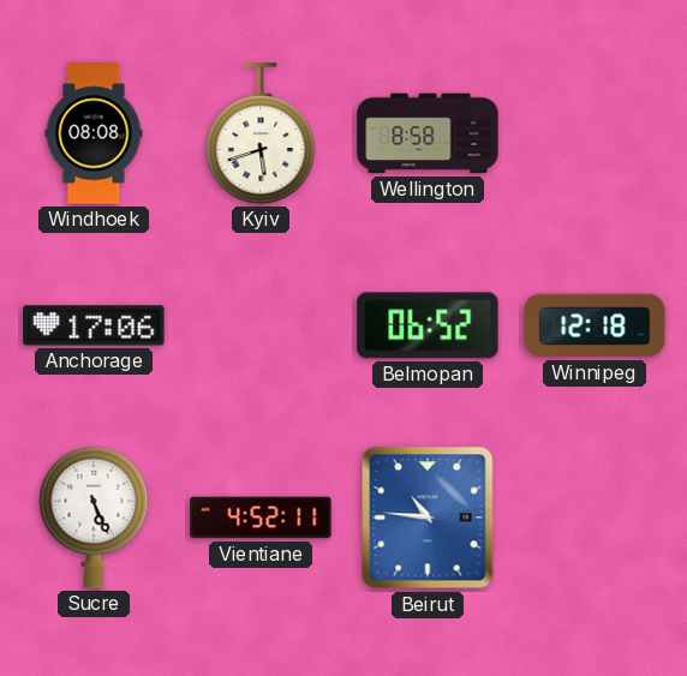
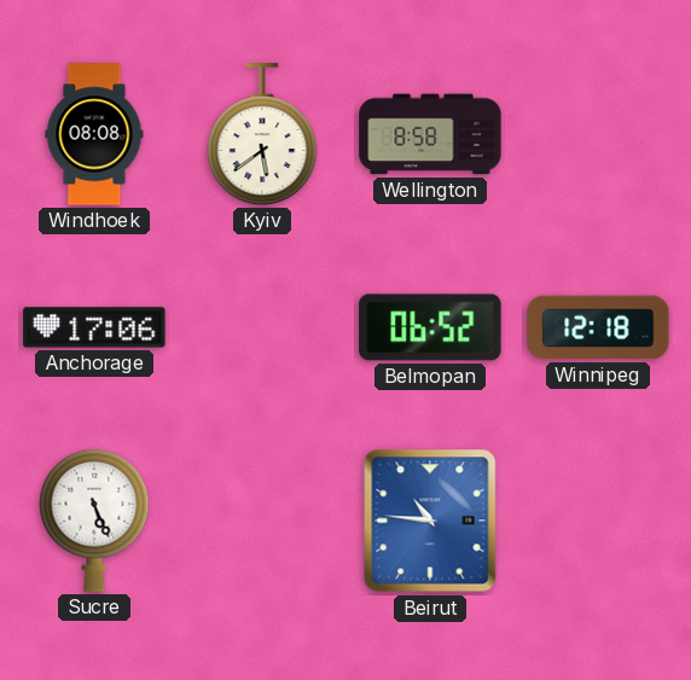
Kyiv: 5:42 -> 5:39 (262, 134)
Vientiane: 4:52 -> none (261, 518)
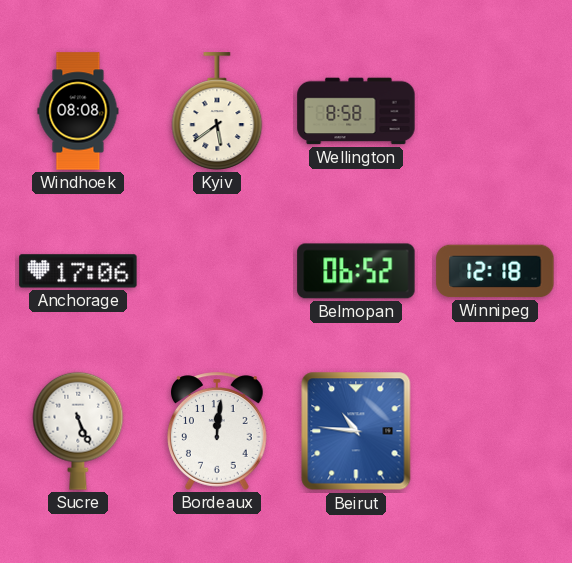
Bordeaux: none -> 12:01 (217, 431)
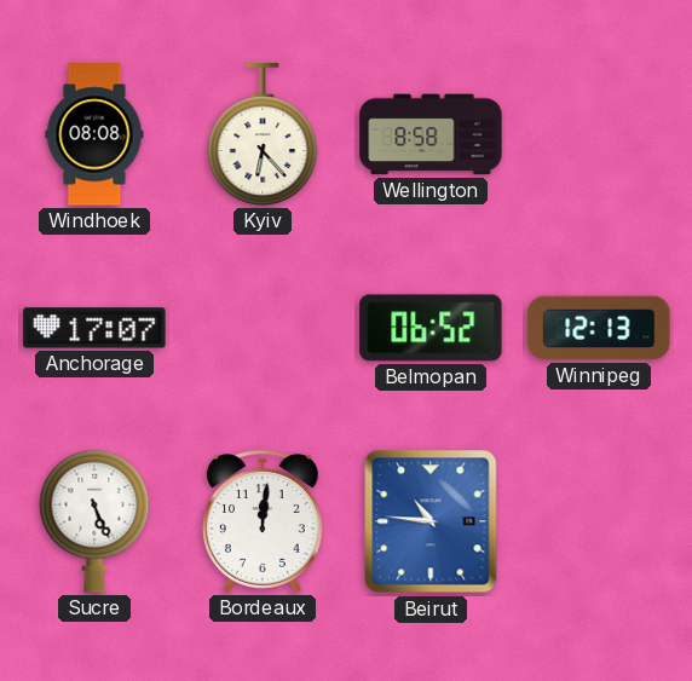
Kyiv: 5:39 -> 6:23 (263, 134)
Anchorage: 17:06 -> 17:07 (94, 328)
Winnipeg: 12:18 -> 12:13 (599, 328)
